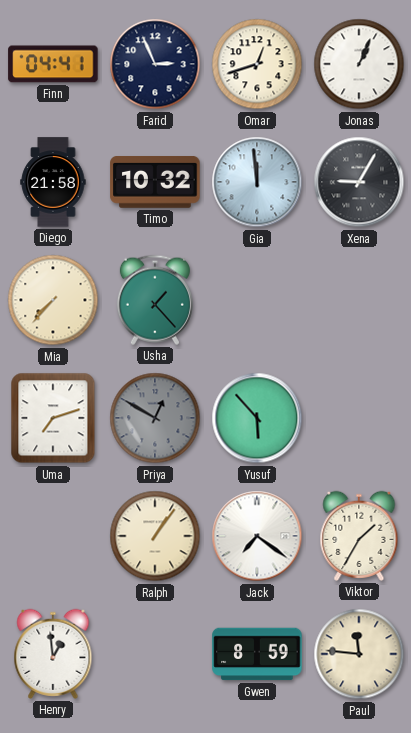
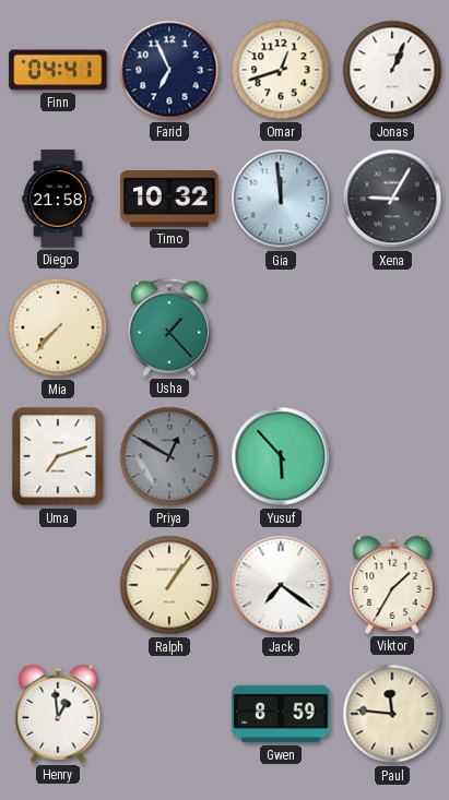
Farid: 2:56 -> 6:56 (169, 70)
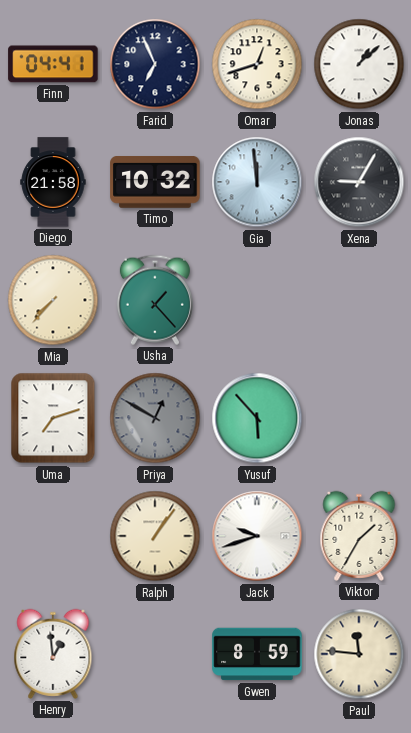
Jonas: 1:04 -> 1:08 (359, 64)
Jack: 7:21 -> 9:42 (257, 536)
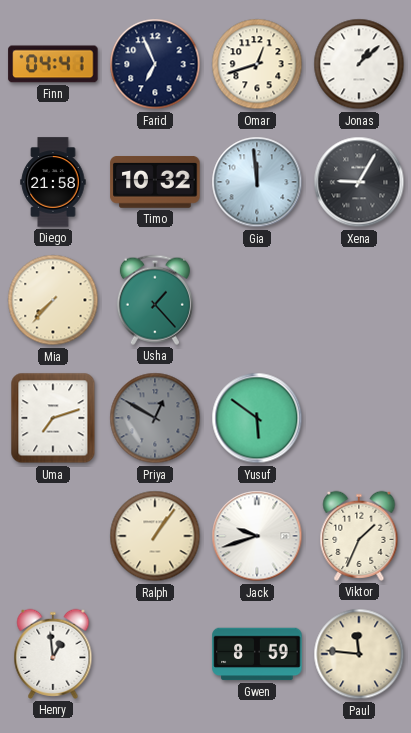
Yusuf: 5:53 -> 5:51 (257, 418)
Viktor: 1:35 -> 1:34 (359, 536)
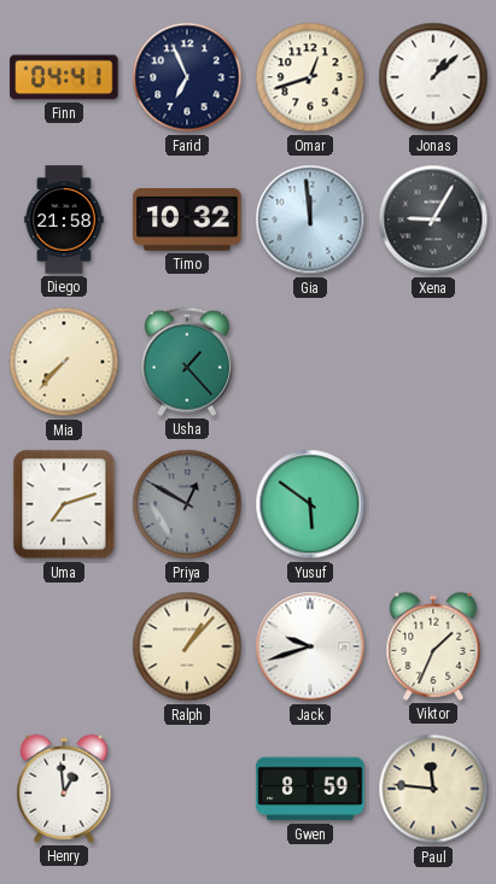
Ralph: 1:06 -> 1:07 (187, 646)
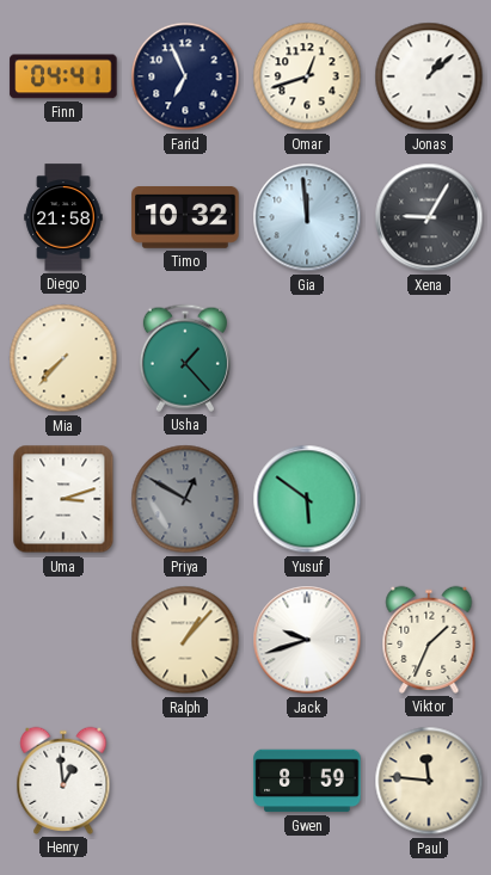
Uma: 7:12 -> 3:12 (63, 499)
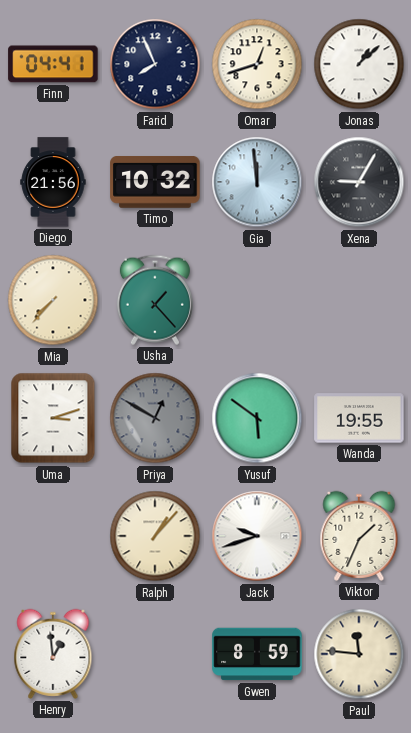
Farid: 6:56 -> 7:56 (155, 64)
Diego: 21:58 -> 21:56 (53, 182)
Wanda: none -> 19:55 (359, 418)
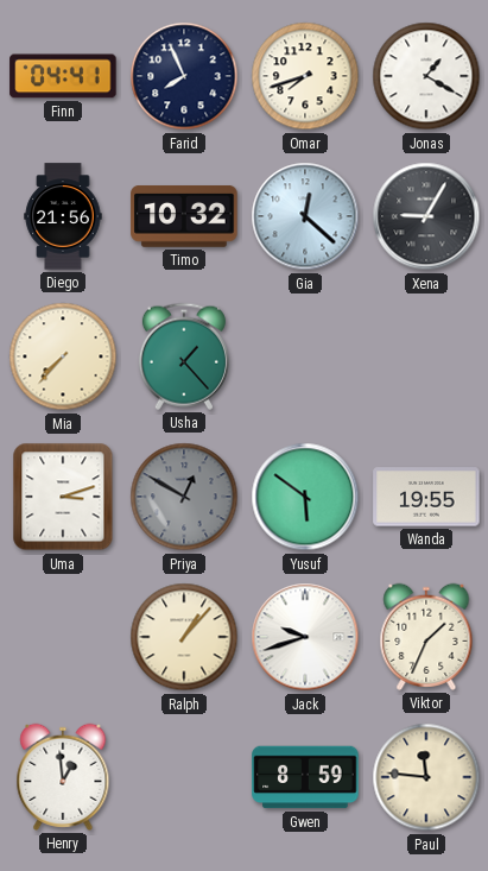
Omar: 12:42 -> 7:42 (305, 76)
Jonas: 1:08 -> 1:20 (426, 76)
Gia: 11:59 -> 12:22 (305, 216)
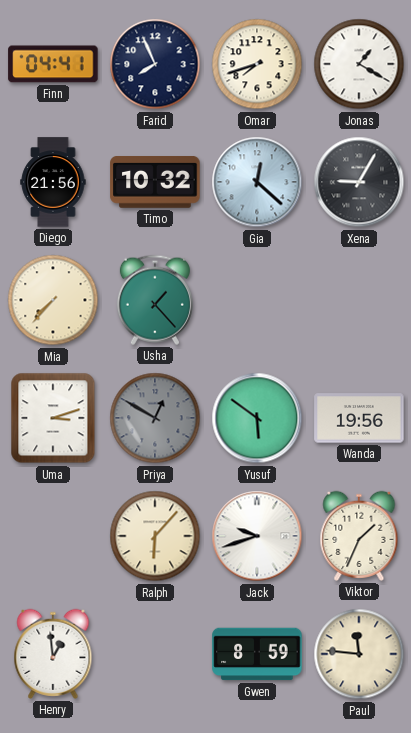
Wanda: 19:55 -> 19:56 (359, 418)
Ralph: 1:07 -> 6:07 (155, 536)
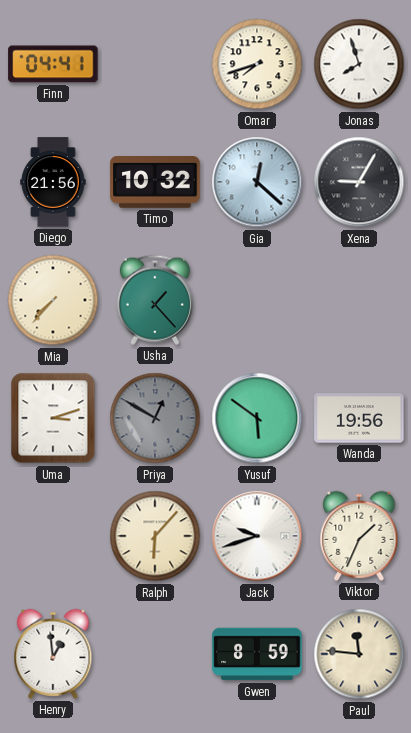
Farid: 7:56 -> none (155, 64)
Jonas: 1:20 -> 7:57 (359, 64)
